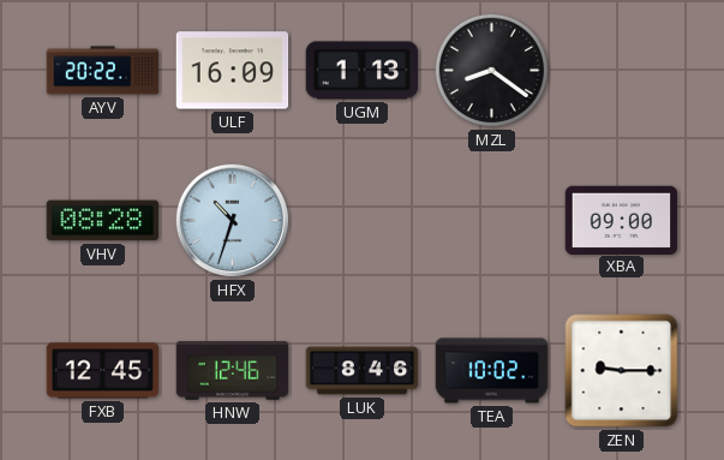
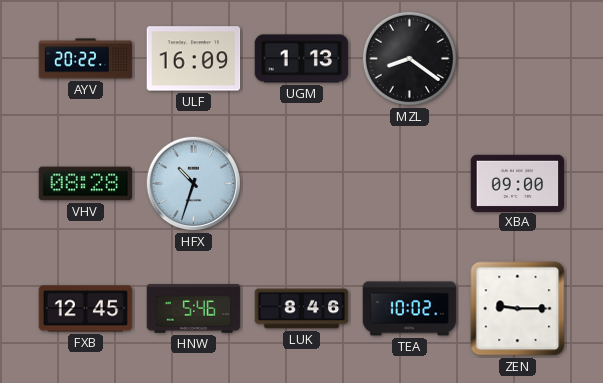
HNW: 12:46 -> 5:46 (194, 309)
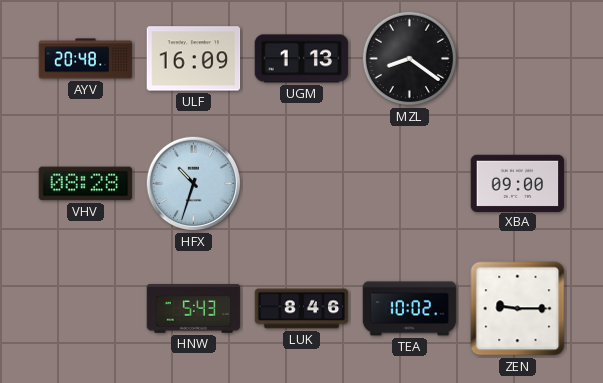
AYV: 20:22 -> 20:48 (86, 59)
FXB: 12:45 -> none (86, 309)
HNW: 5:46 -> 5:43 (194, 309)
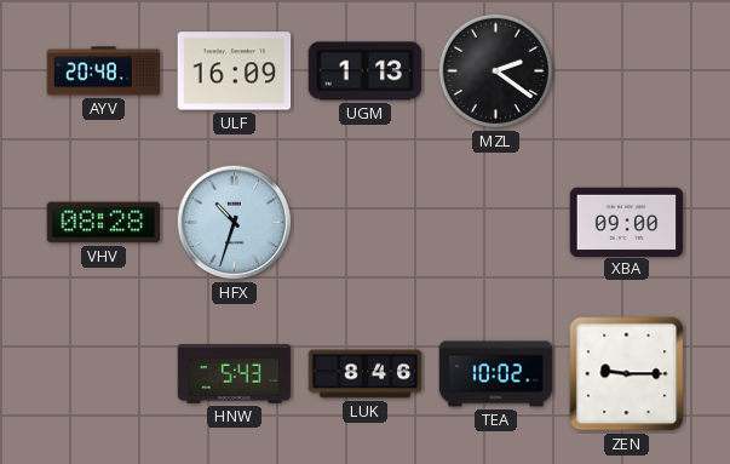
MZL: 8:21 -> 2:21 (495, 70)
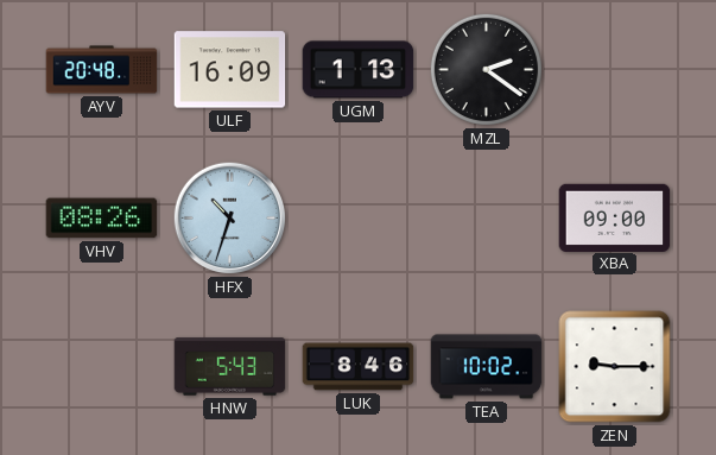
VHV: 08:28 -> 08:26 (102, 219)
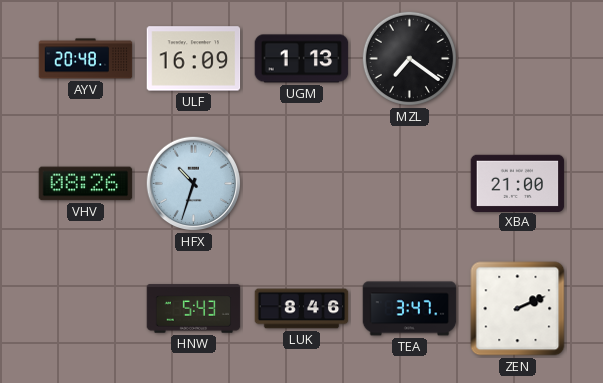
MZL: 2:21 -> 7:21 (409, 58)
XBA: 09:00 -> 21:00 (518, 183)
TEA: 10:02 -> 3:47 (410, 309)
ZEN: 9:15 -> 2:11 (518, 309)
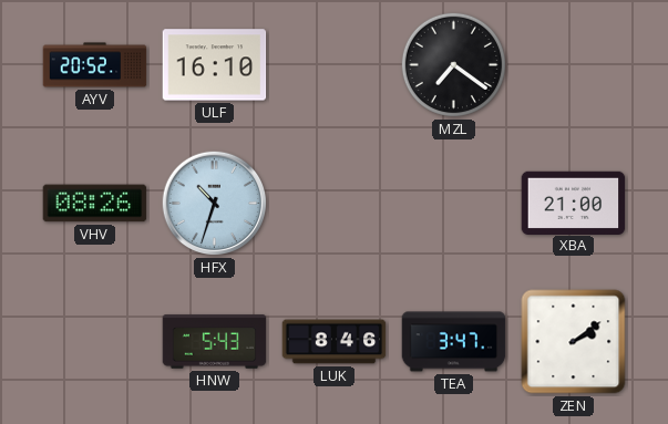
AYV: 20:48 -> 20:52 (95, 65)
ULF: 16:09 -> 16:10 (215, 65)
UGM: 1:13 -> none (302, 59)
ZEN: 2:11 -> 2:09 (574, 342)
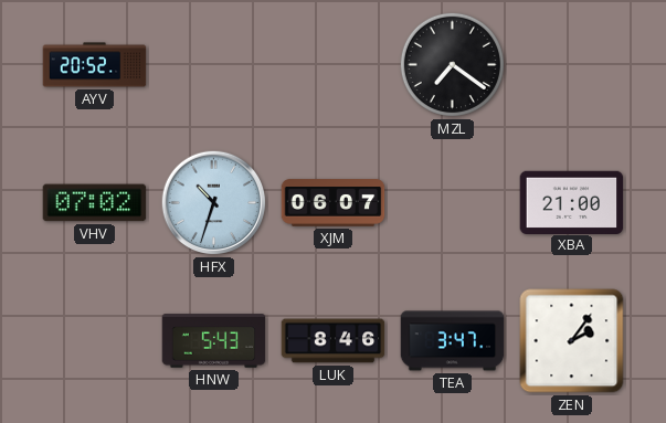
ULF: 16:10 -> none (215, 65)
VHV: 08:26 -> 07:02 (95, 203)
XJM: none -> 06:07 (334, 203)
ZEN: 2:09 -> 2:06 (572, 341)
